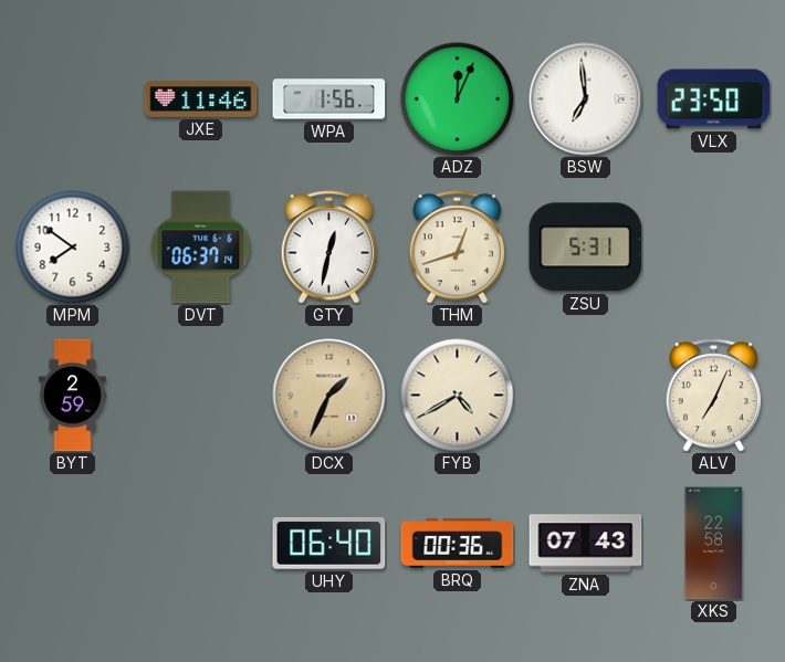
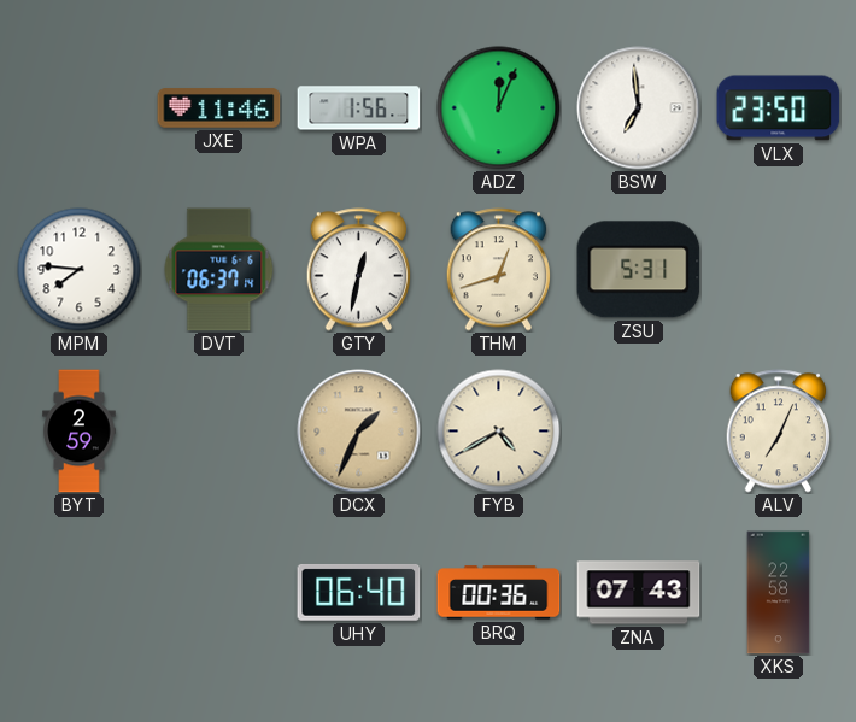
MPM: 7:51 -> 7:46 (80, 270)
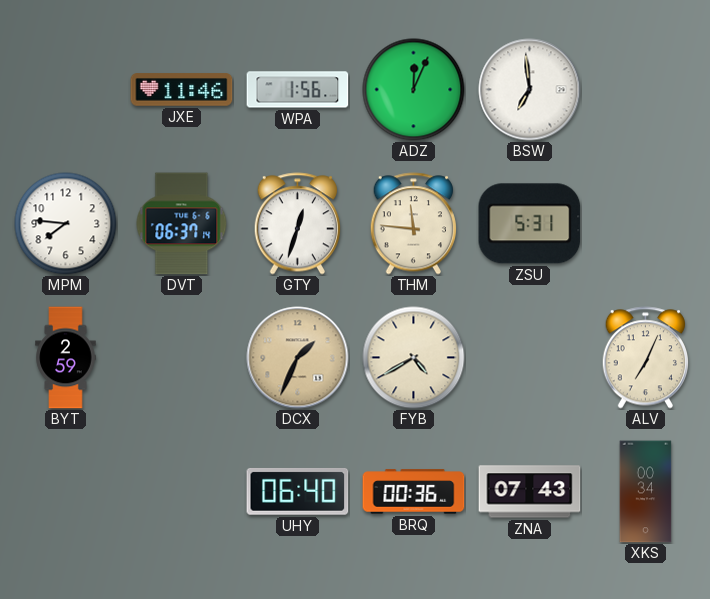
VLX: 23:50 -> none (779, 108)
GTY: 12:32 -> 12:33 (297, 224)
THM: 12:42 -> 11:46 (413, 224)
XKS: 22:58 -> 00:34 (646, 492)
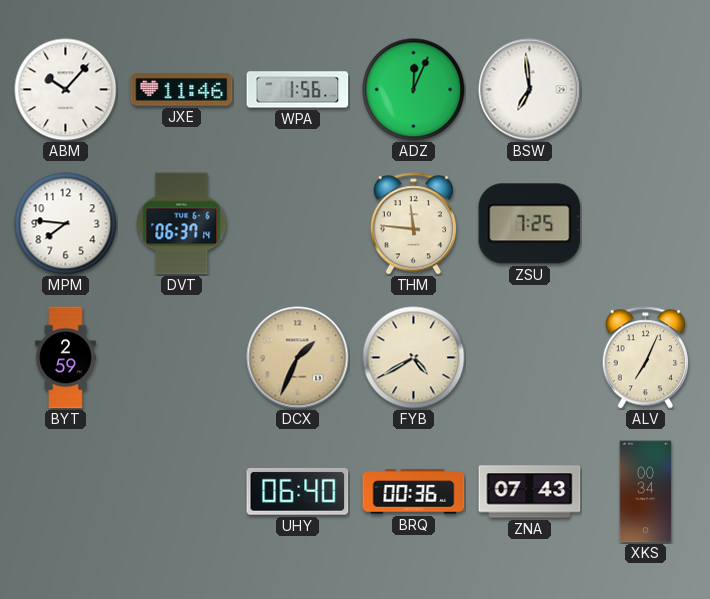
ABM: none -> 10:07 (66, 90)
GTY: 12:33 -> none (297, 224)
ZSU: 5:31 -> 7:25 (530, 224)
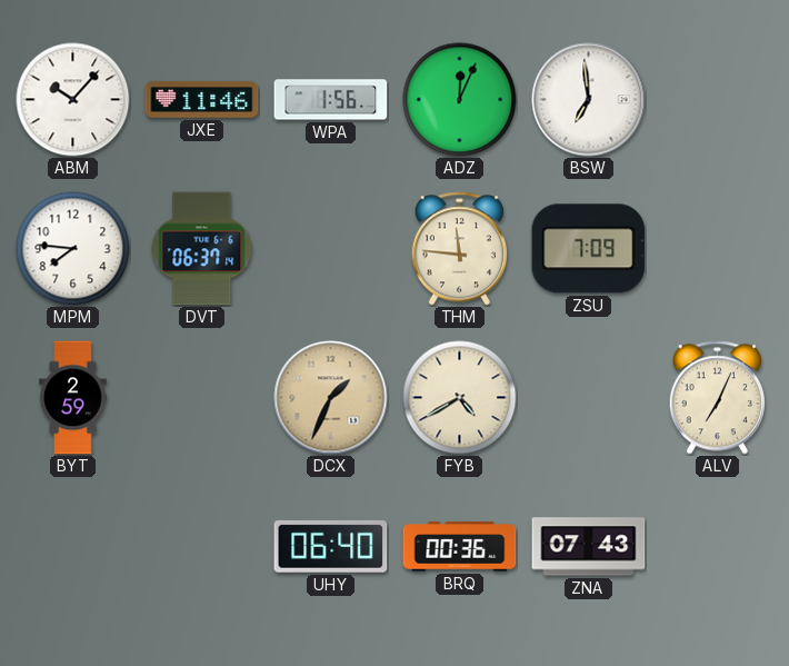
ZSU: 7:25 -> 7:09 (589, 249)
XKS: 00:34 -> none (646, 492)
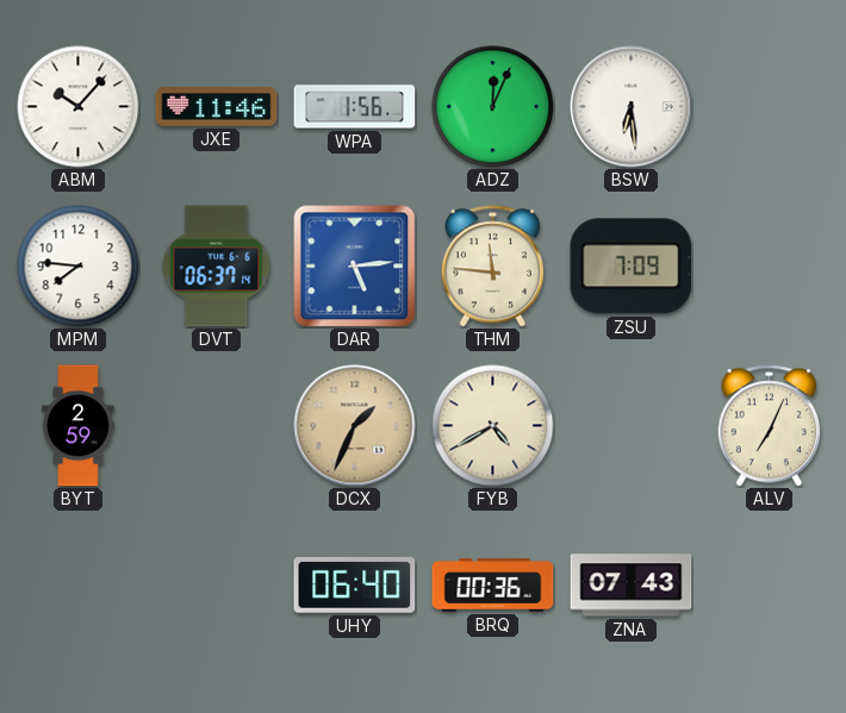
BSW: 6:59 -> 6:29 (632, 107)
DAR: none -> 5:14 (355, 267)
